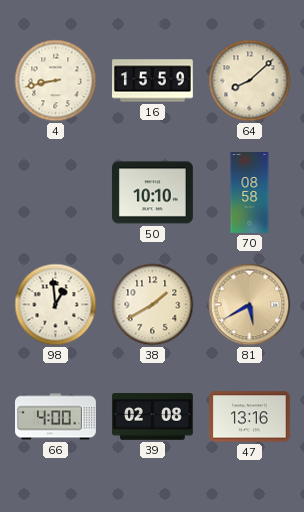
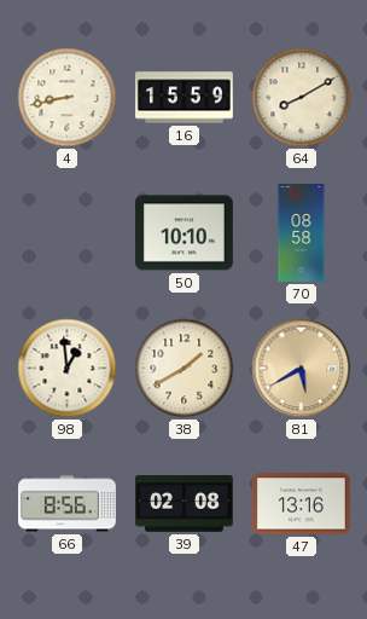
64: 8:08 -> 8:10 (302, 98)
66: 4:00 -> 8:56 (68, 504)
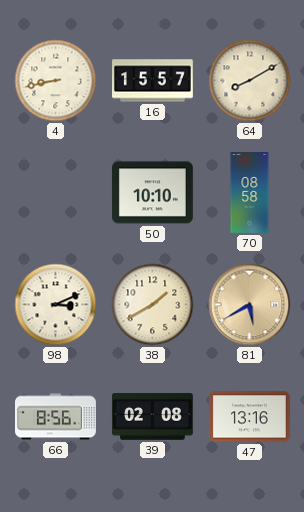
16: 15:59 -> 15:57 (153, 81)
98: 12:59 -> 3:11 (56, 305)
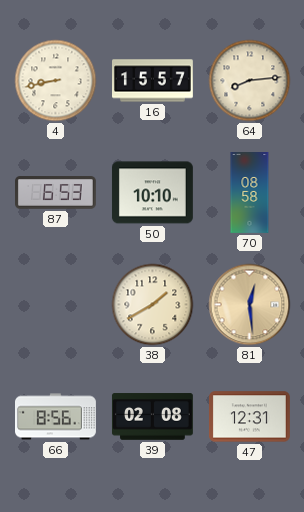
64: 8:10 -> 8:14 (250, 81)
87: none -> 6:53 (56, 193)
98: 3:11 -> none (56, 305)
81: 5:40 -> 12:29 (250, 305)
47: 13:16 -> 12:31 (249, 417)
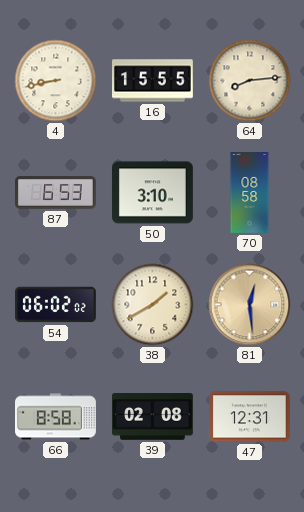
16: 15:57 -> 15:55 (153, 81)
50: 10:10 -> 3:10 (152, 193)
54: none -> 06:02 (55, 305)
66: 8:56 -> 8:58 (56, 417)
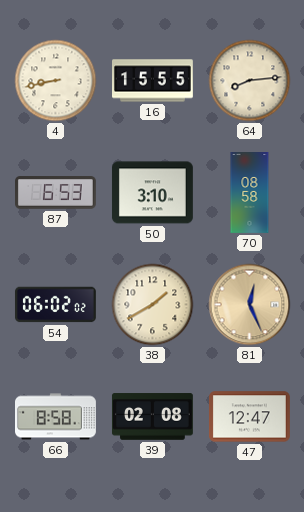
81: 12:29 -> 12:26 (250, 305)
47: 12:31 -> 12:47 (249, 417)
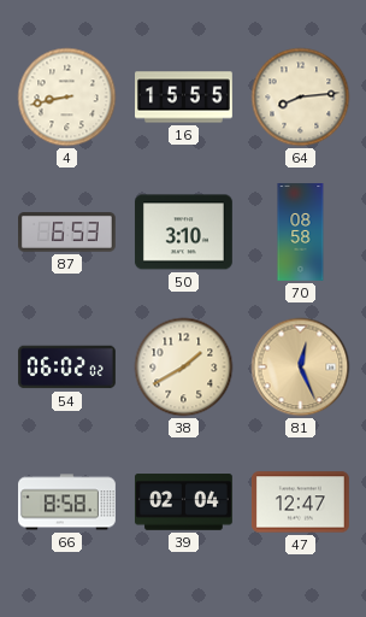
39: 02:08 -> 02:04 (183, 503)
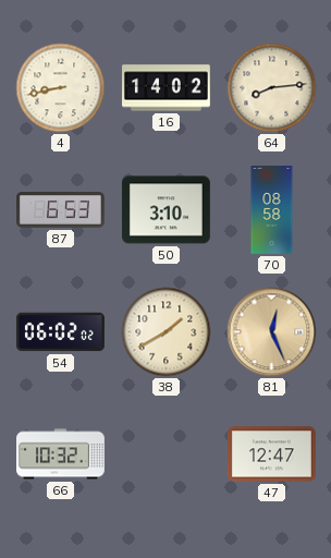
16: 15:55 -> 14:02 (167, 88)
66: 8:58 -> 10:32 (61, 454)
39: 02:04 -> none (183, 503)
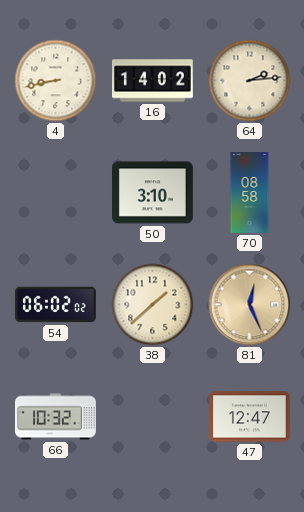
64: 8:14 -> 2:14 (250, 81)
87: 6:53 -> none (61, 210)
38: 1:40 -> 1:38 (153, 305)
